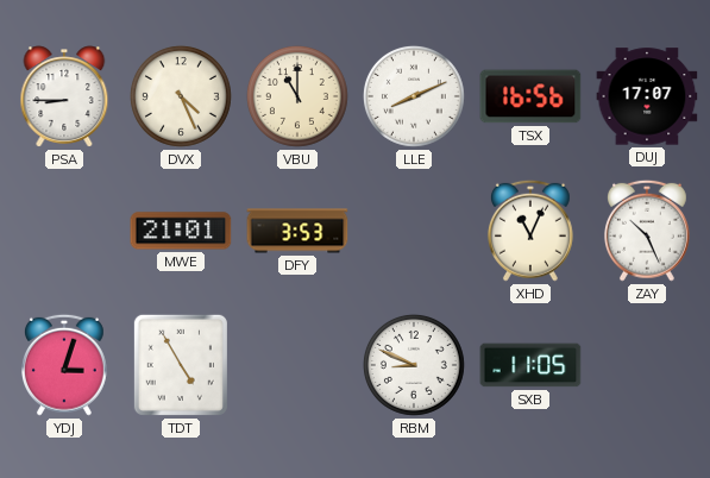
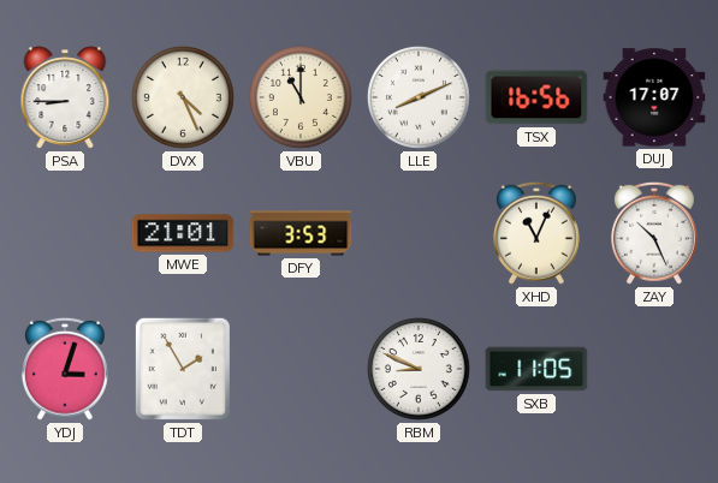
TDT: 4:55 -> 1:55 (183, 369)
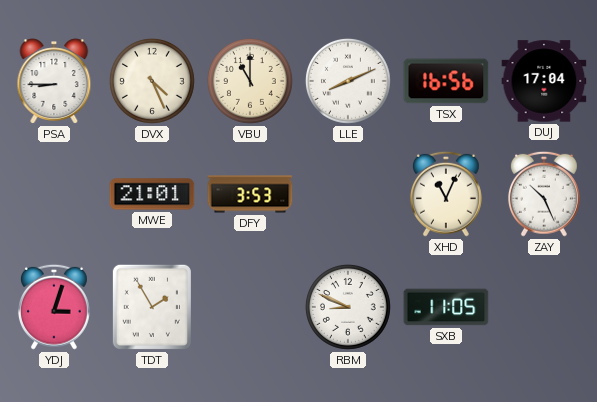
DUJ: 17:07 -> 17:04 (544, 81)
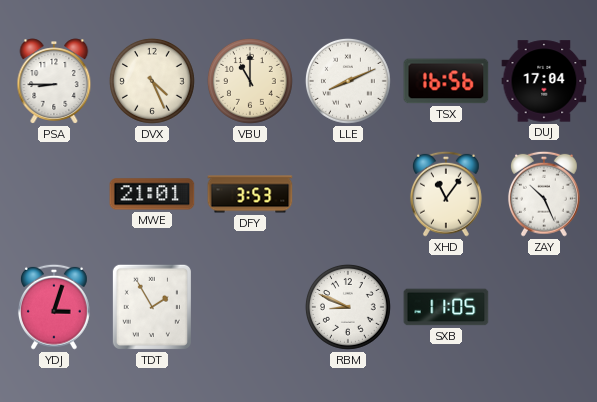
XHD: 11:04 -> 11:06 (446, 194)
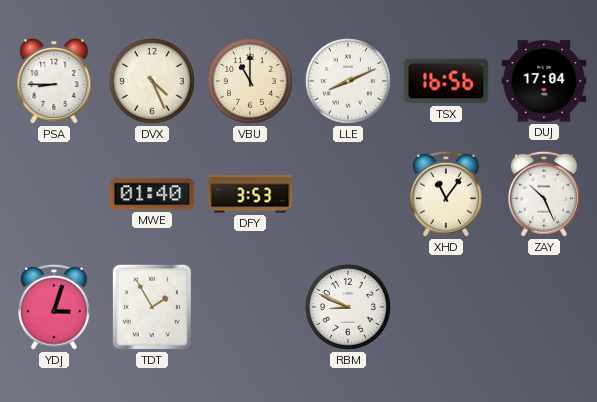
MWE: 21:01 -> 01:40 (152, 194)
SXB: 11:05 -> none (446, 307)
